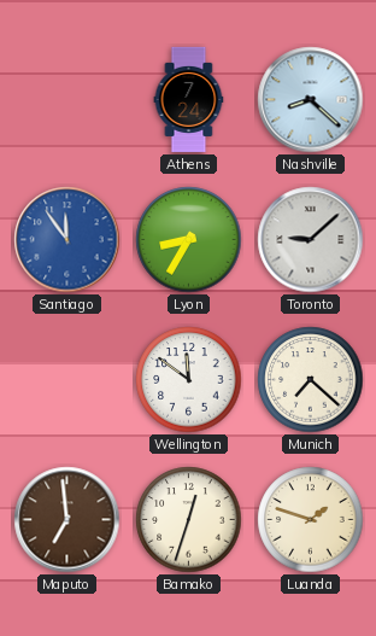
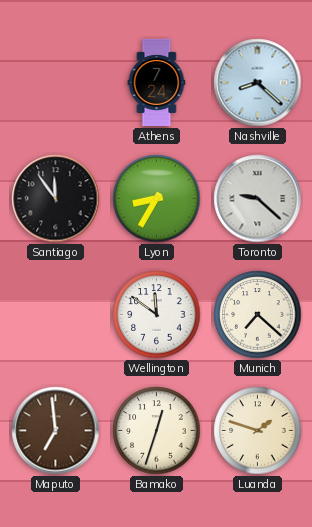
Santiago dial: blue -> black (56, 199)
Toronto: 9:08 -> 9:22 (258, 199)
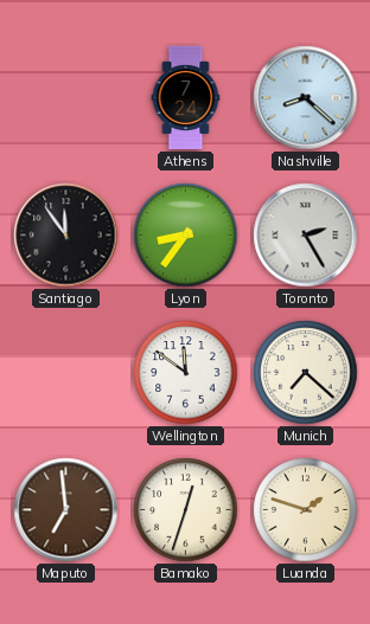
Lyon: 8:35 -> 8:36 (186, 236)
Toronto: 9:22 -> 2:25 (306, 236)
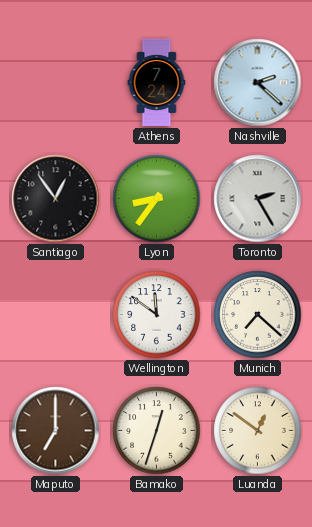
Nashville: 8:22 -> 2:22 (258, 83)
Santiago: 11:54 -> 12:54 (56, 199)
Maputo: 6:59 -> 7:00 (56, 431)
Luanda: 1:48 -> 12:51 (258, 431)
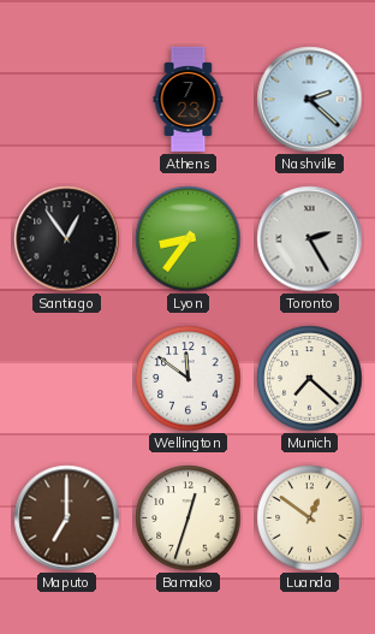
Athens: 7:24 -> 7:23 (189, 99)
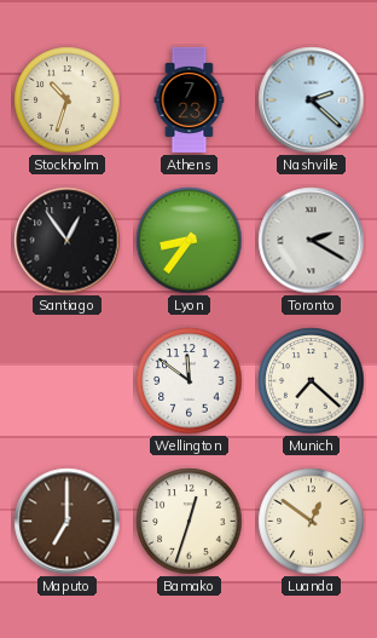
Stockholm: none -> 10:33 (68, 100)
Toronto: 2:25 -> 2:20 (312, 241)
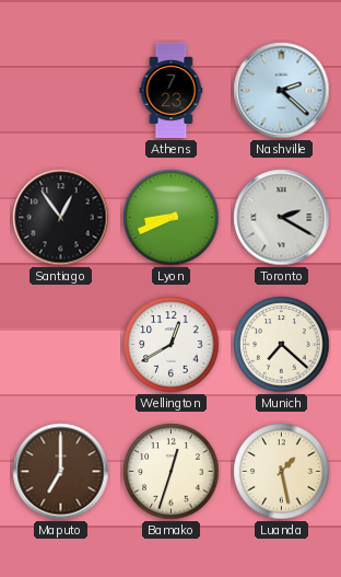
Stockholm: 10:33 -> none (68, 100)
Lyon: 8:36 -> 8:41 (172, 218)
Wellington: 11:51 -> 12:40 (172, 345)
Luanda: 12:51 -> 1:28 (282, 472)
